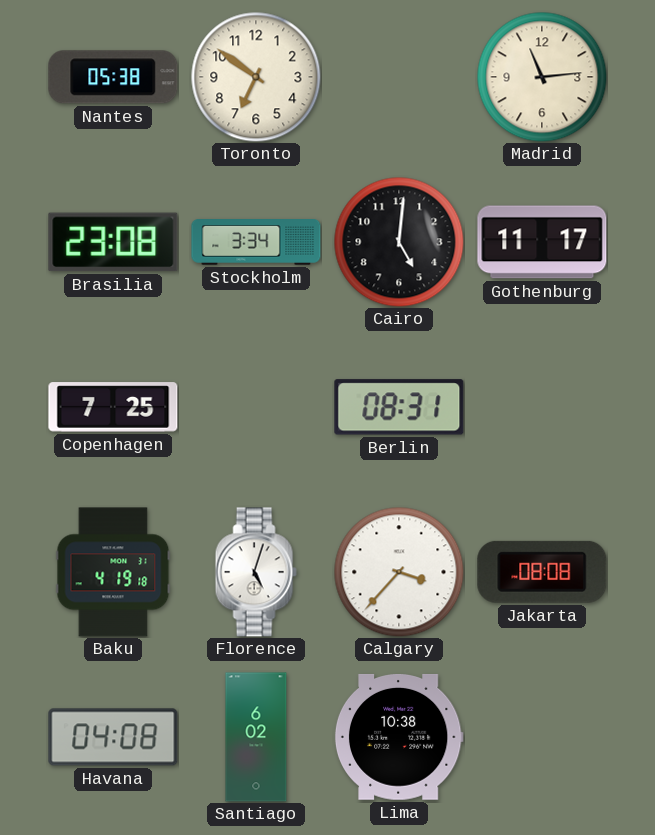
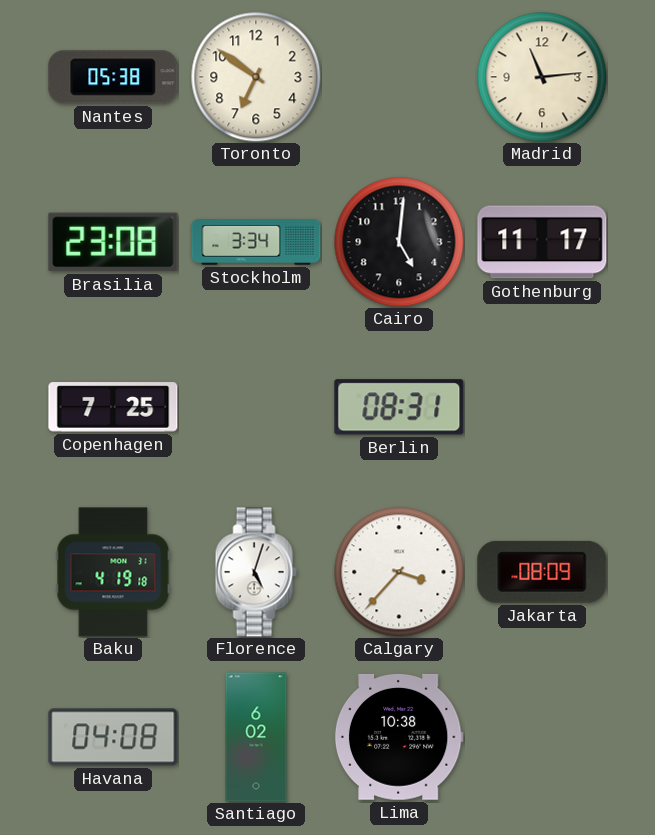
Jakarta: 08:08 -> 08:09 (542, 572)
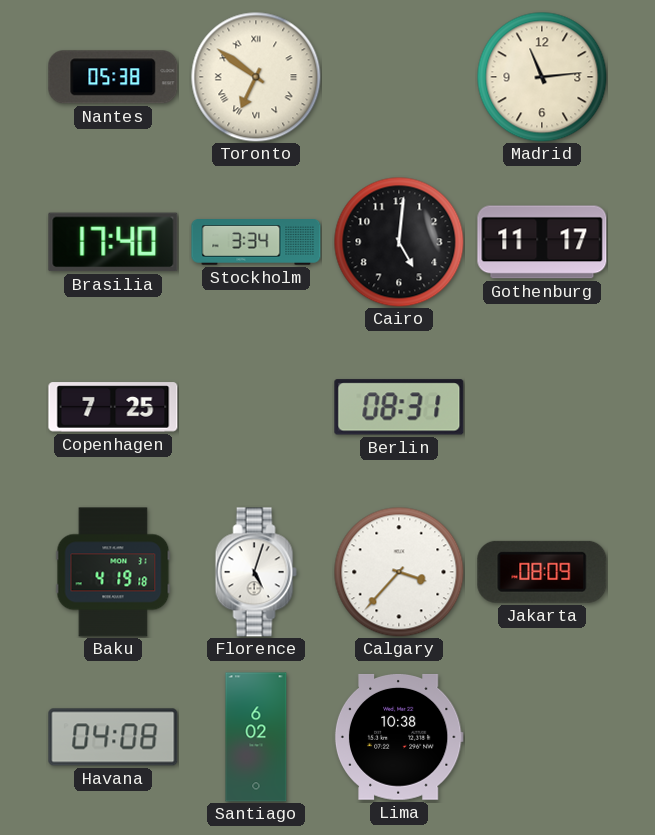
Toronto numerals: Arabic -> Roman (256, 77)
Brasilia: 23:08 -> 17:40 (113, 242)
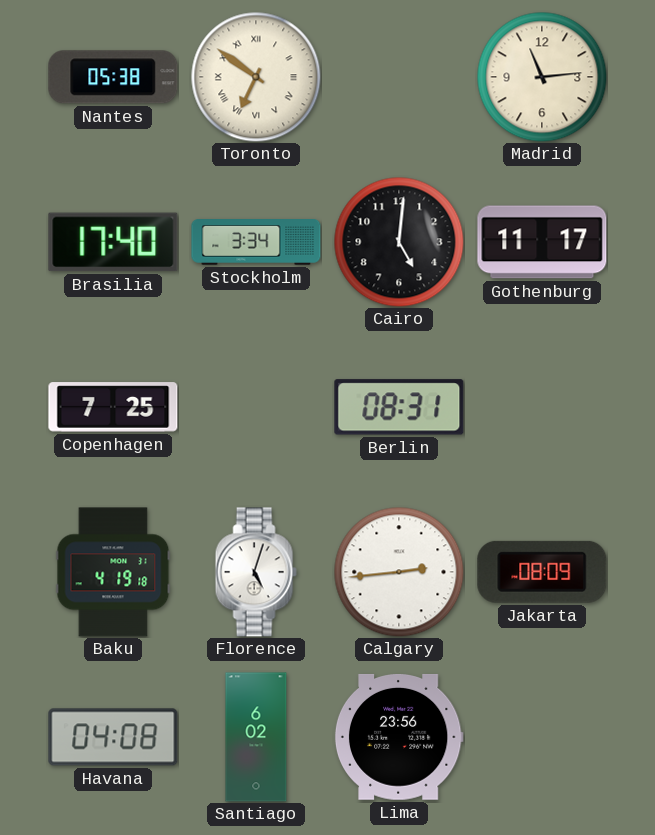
Calgary: 3:37 -> 2:44 (399, 572)
Lima: 10:38 -> 23:56 (399, 737)
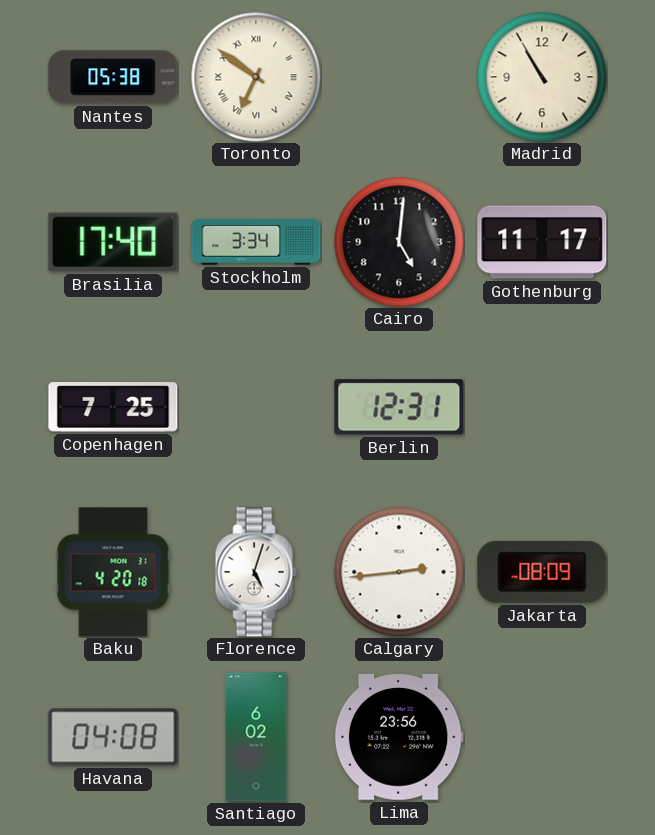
Madrid: 11:14 -> 10:55 (542, 77)
Berlin: 08:31 -> 12:31 (399, 407)
Baku: 4:19 -> 4:20 (113, 572)
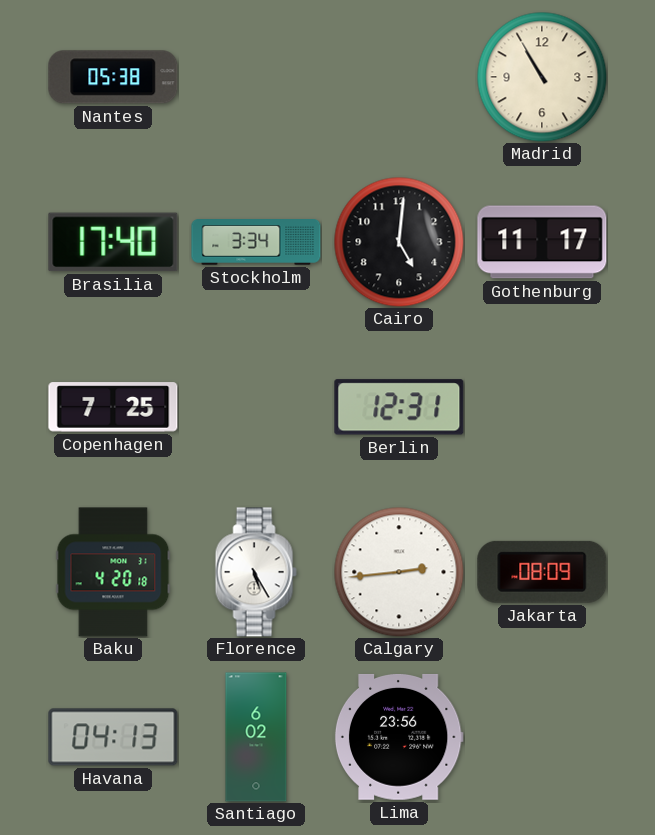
Toronto: 6:51 -> none (256, 77)
Florence: 5:03 -> 5:25 (256, 572)
Havana: 04:08 -> 04:13 (113, 737)
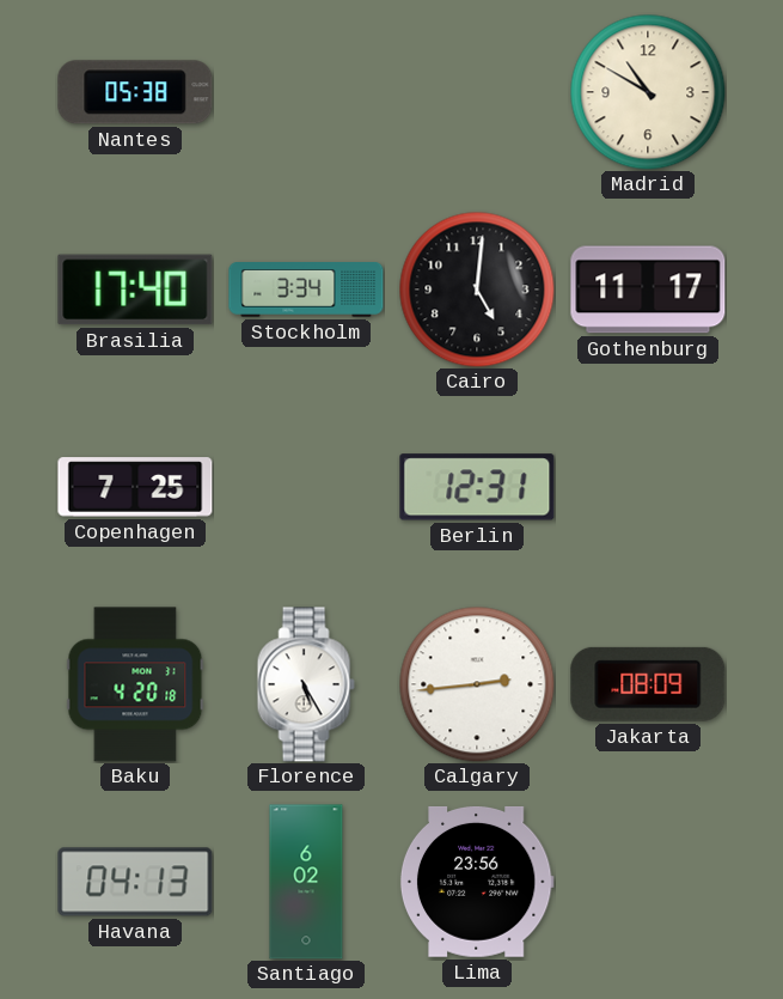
Madrid: 10:55 -> 10:50 (648, 92)
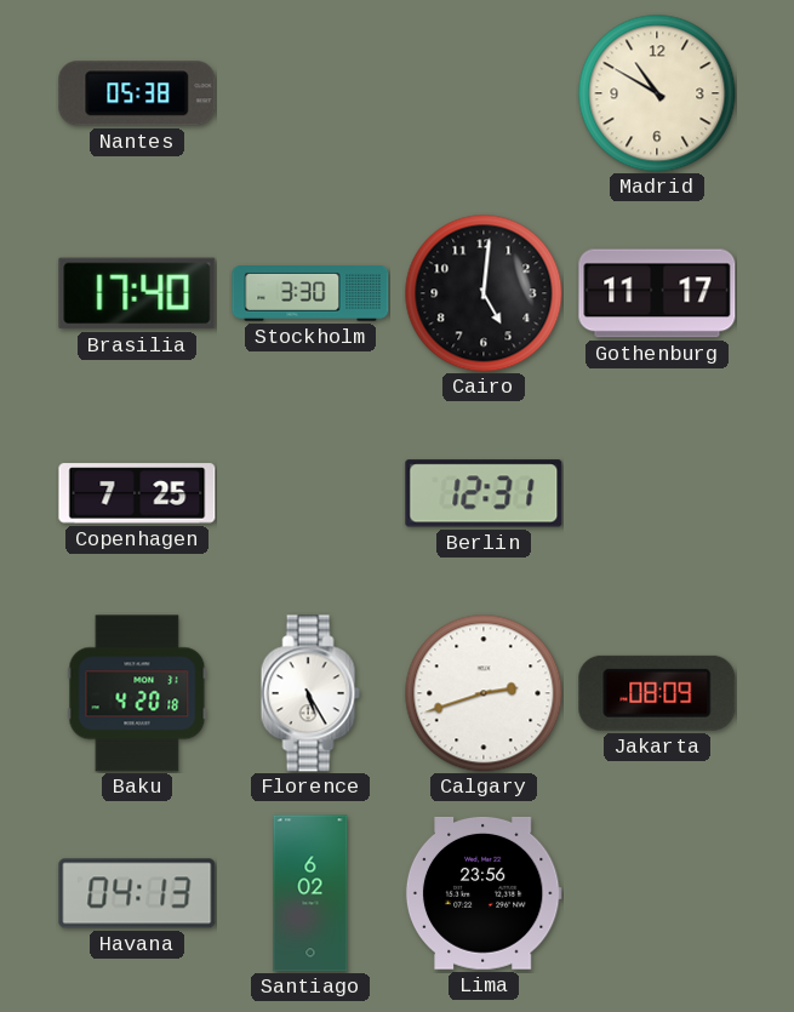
Stockholm: 3:34 -> 3:30 (310, 295)
Calgary: 2:44 -> 2:42 (484, 693)
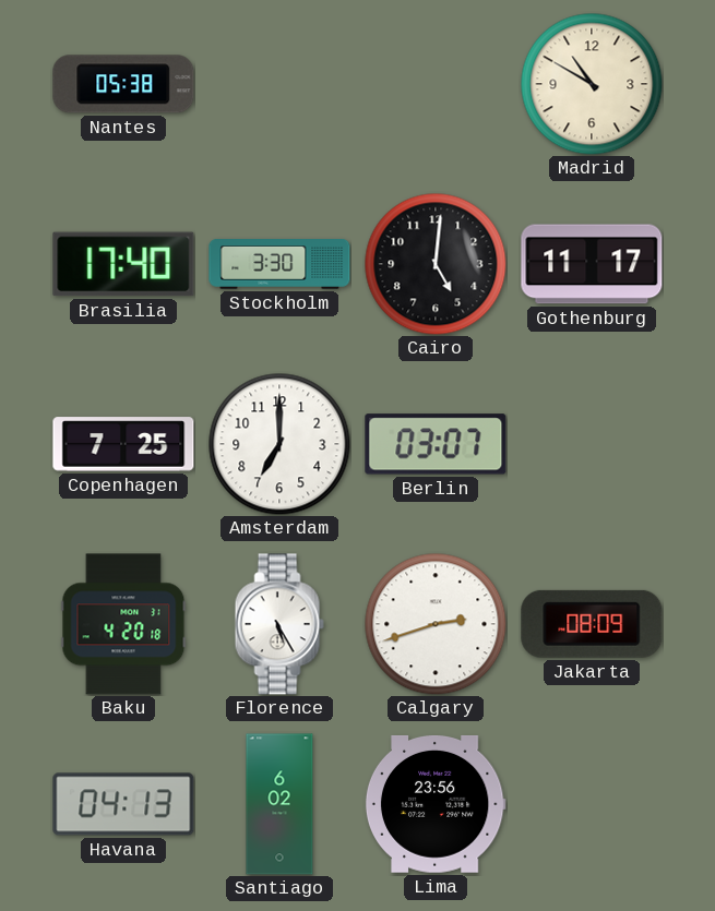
Amsterdam: none -> 7:00 (279, 444)
Berlin: 12:31 -> 03:07 (436, 444)
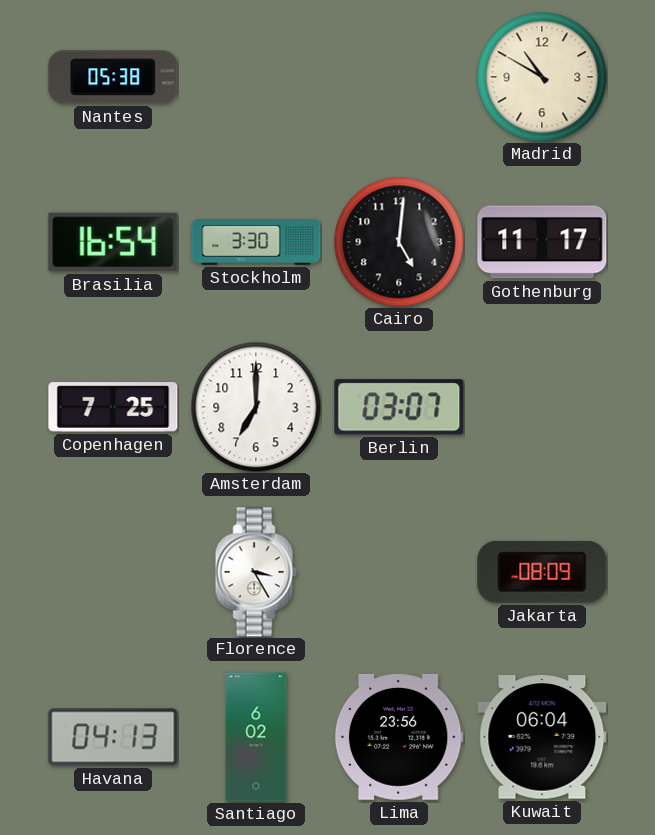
Brasilia: 17:40 -> 16:54 (113, 242)
Baku: 4:20 -> none (123, 624)
Florence: 5:25 -> 3:25 (256, 572)
Calgary: 2:42 -> none (436, 624)
Kuwait: none -> 06:04 (542, 737)
